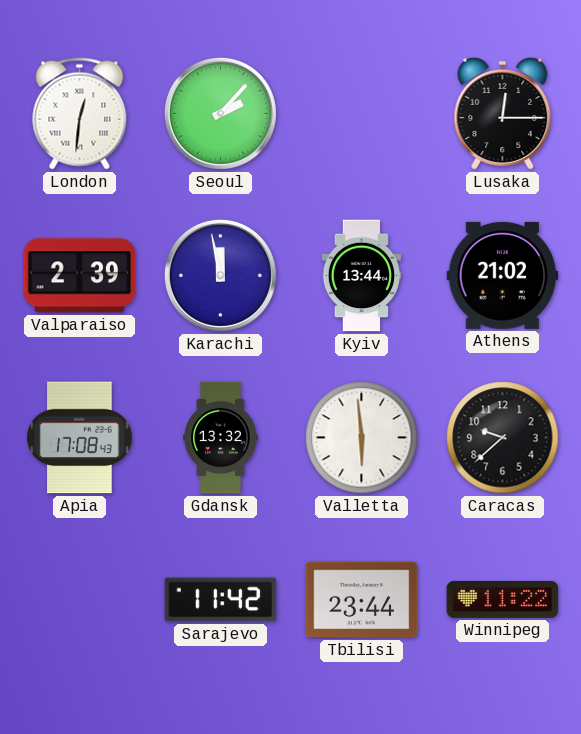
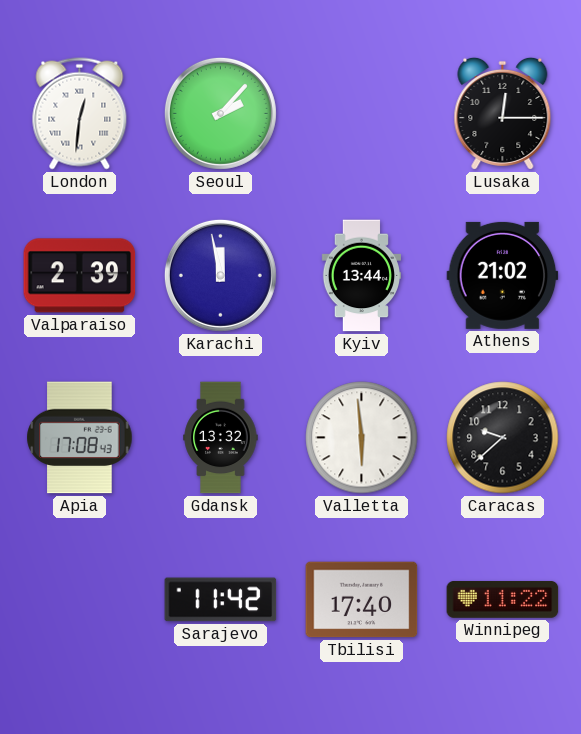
Tbilisi: 23:44 -> 17:40 (362, 600)
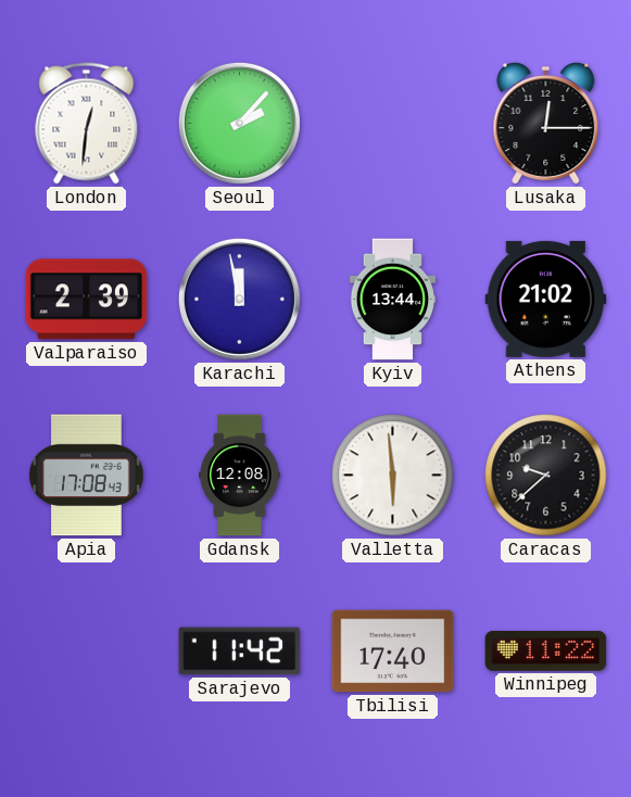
Gdansk: 13:32 -> 12:08 (240, 476)
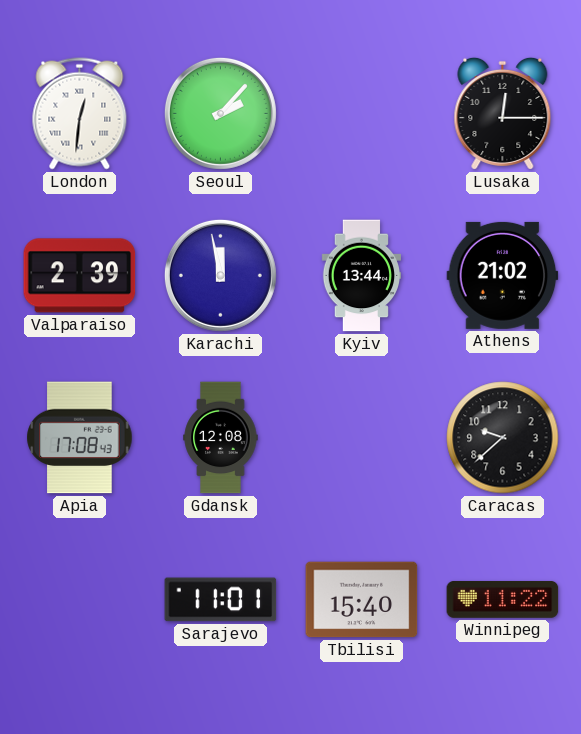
Valletta: 5:59 -> none (393, 476)
Sarajevo: 11:42 -> 11:01 (221, 600)
Tbilisi: 17:40 -> 15:40 (362, 600)
